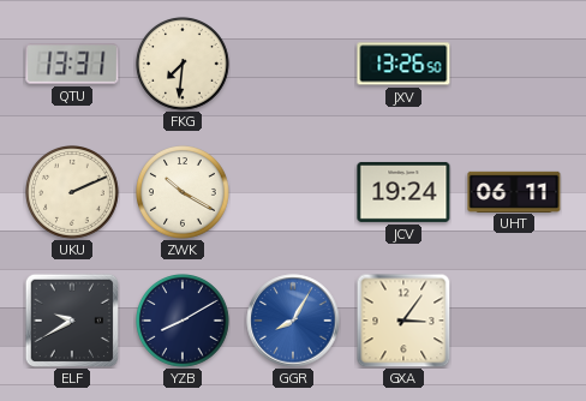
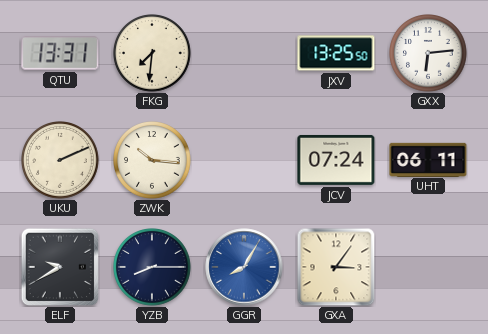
JXV: 13:26 -> 13:25 (336, 53)
GXX: none -> 6:14 (429, 54)
ZWK: 10:20 -> 10:16 (153, 161)
JCV: 19:24 -> 07:24 (336, 160)
YZB: 8:10 -> 8:15 (153, 268)
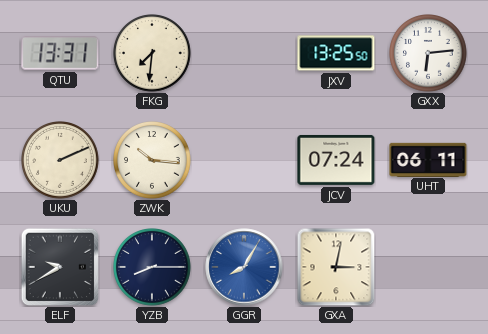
GXA: 3:06 -> 3:02 (336, 267)
